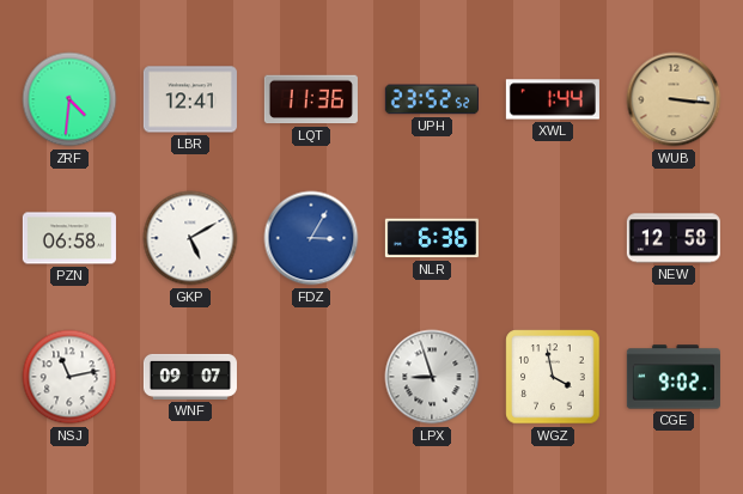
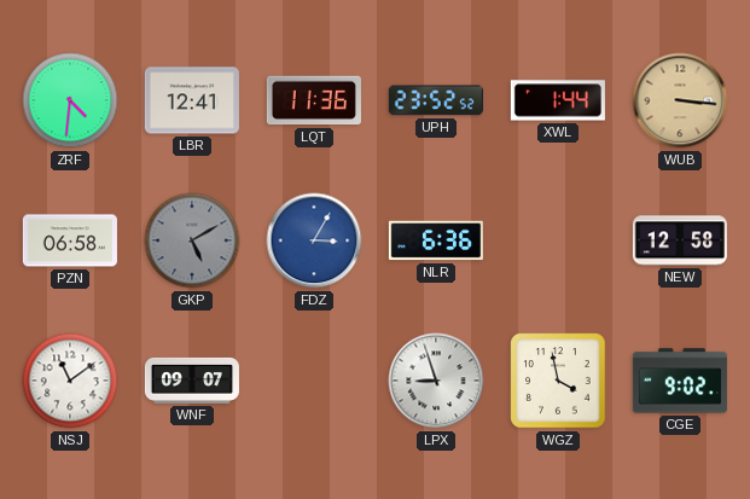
GKP dial: white -> grey (192, 240)
NSJ: 11:13 -> 11:09 (70, 381)
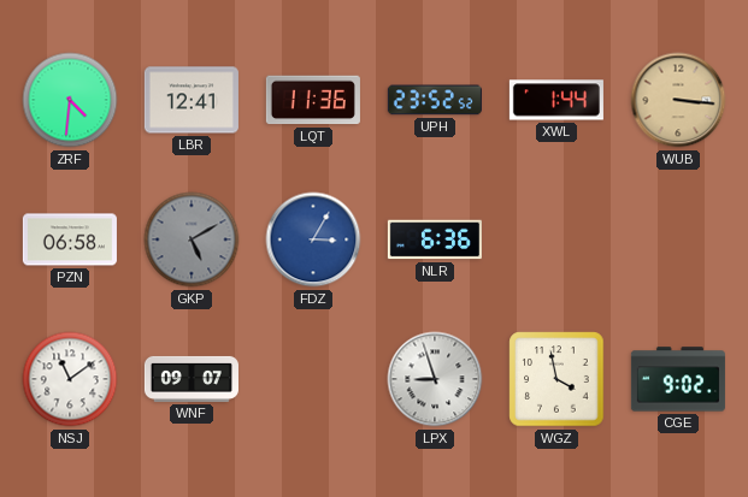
NEW: 12:58 -> none (680, 240)
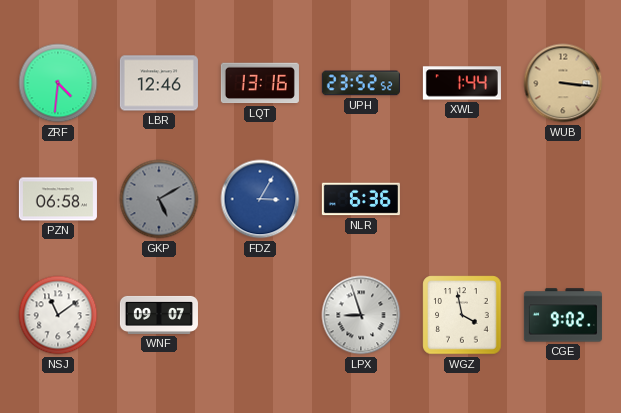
LBR: 12:41 -> 12:46 (159, 83)
LQT: 11:36 -> 13:16 (260, 83)
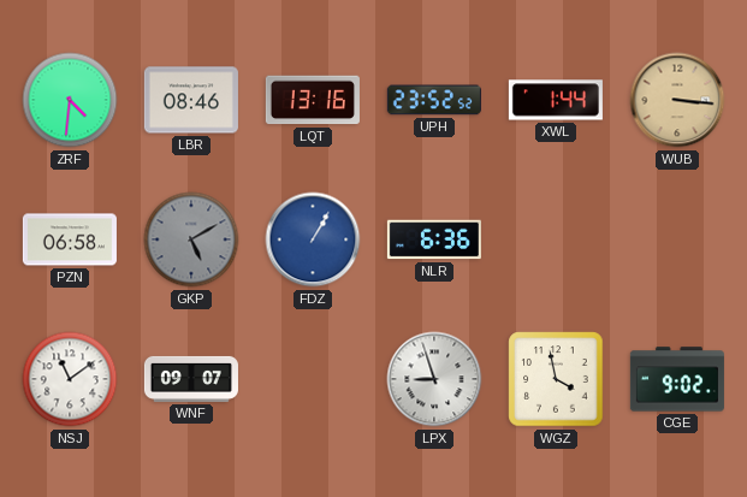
LBR: 12:46 -> 08:46 (191, 100)
FDZ: 3:05 -> 1:05 (313, 239)
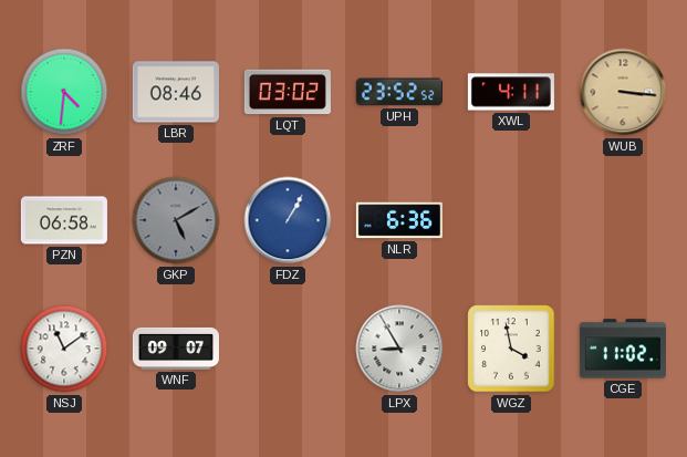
LQT: 13:16 -> 03:02 (288, 92)
XWL: 1:44 -> 4:11 (511, 92)
LPX: 8:57 -> 8:55 (399, 349)
CGE: 9:02 -> 11:02 (623, 349)
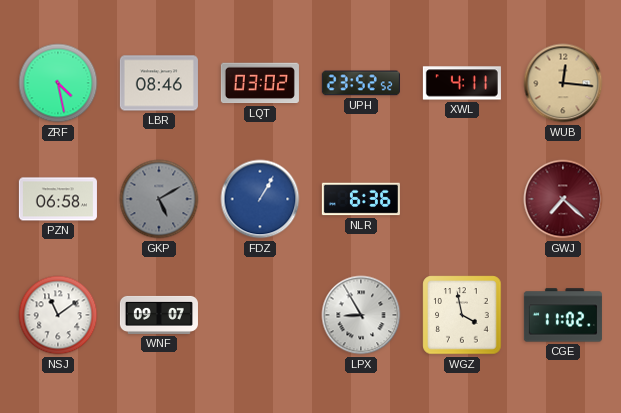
ZRF: 4:31 -> 4:28 (58, 83)
WUB: 3:16 -> 12:16 (563, 83)
GWJ: none -> 7:22 (563, 199)
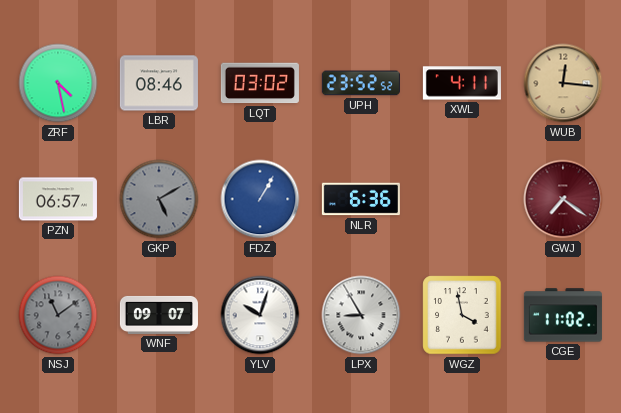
PZN: 06:58 -> 06:57 (58, 199)
GWJ: 7:22 -> 7:21 (563, 199)
NSJ dial: white -> grey (58, 315)
YLV: none -> 10:03 (260, 315)
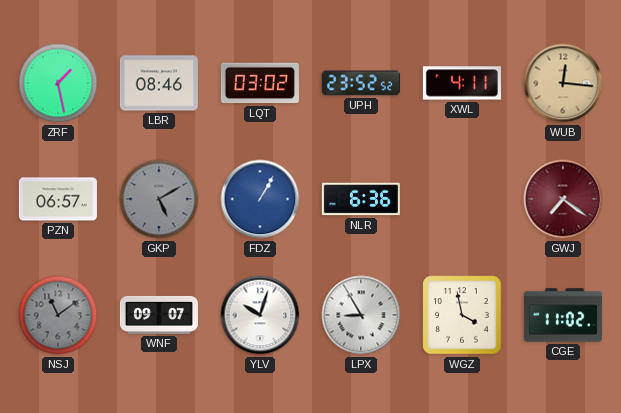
ZRF: 4:28 -> 1:28 (58, 83)
